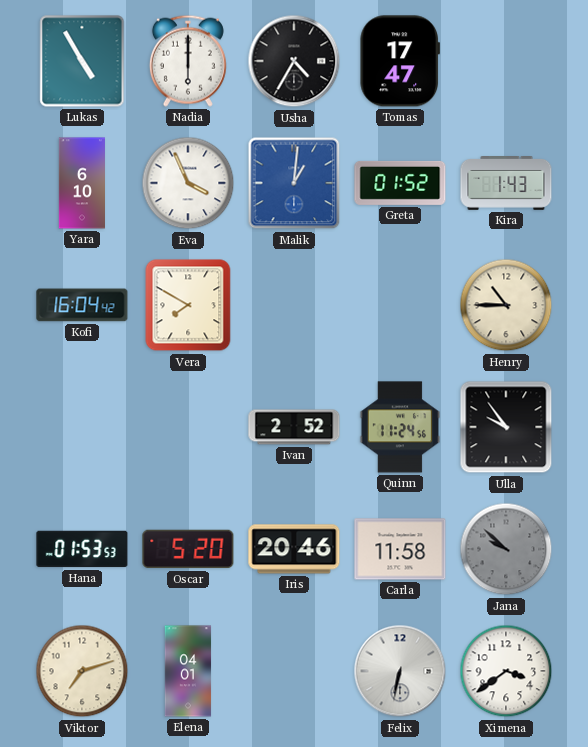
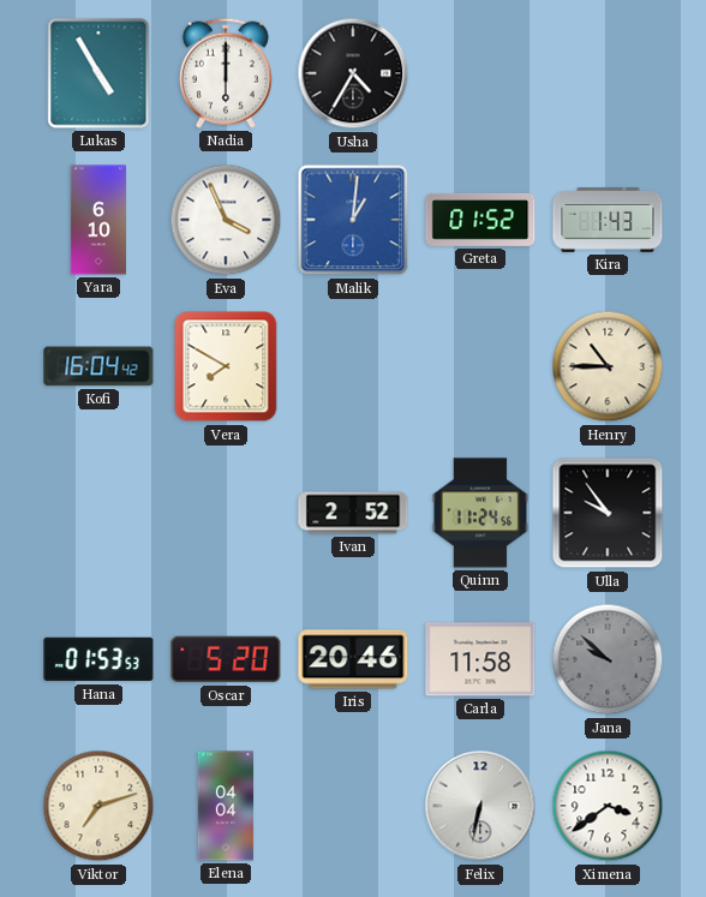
Tomas: 17:47 -> none (399, 61)
Elena: 04:01 -> 04:04 (226, 806)
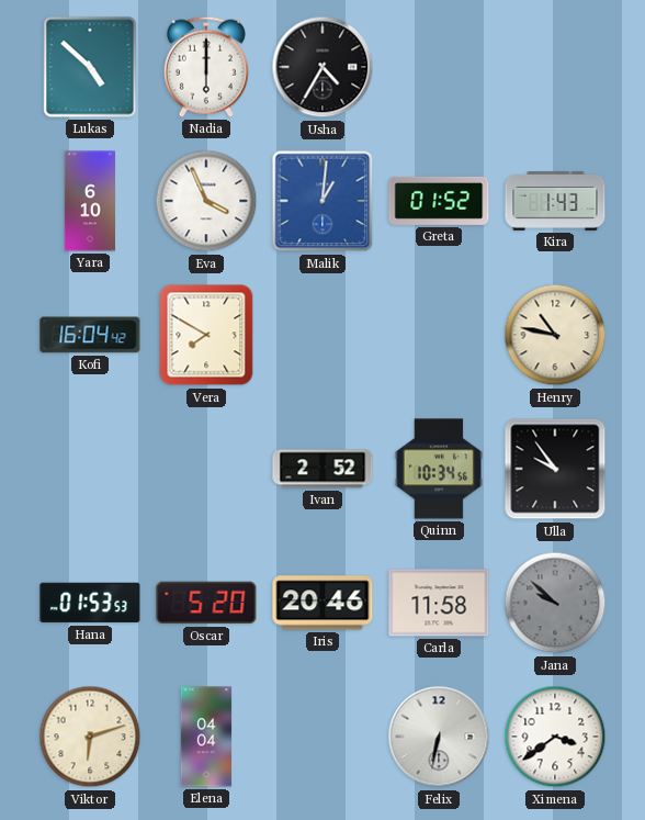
Lukas: 4:55 -> 4:52 (90, 67)
Henry: 10:45 -> 10:47 (555, 335)
Quinn: 11:24 -> 10:34 (438, 469)
Viktor: 7:12 -> 6:12 (90, 737)
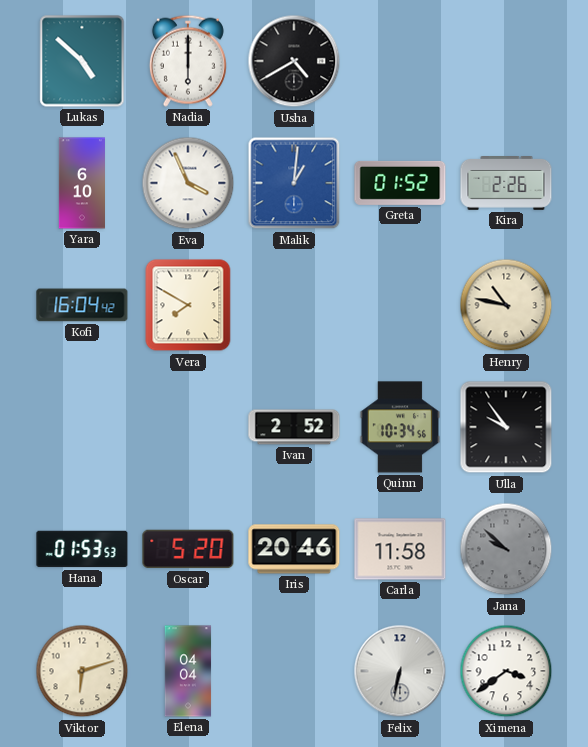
Usha: 4:35 -> 4:40 (294, 61)
Kira: 1:43 -> 2:26 (506, 184)
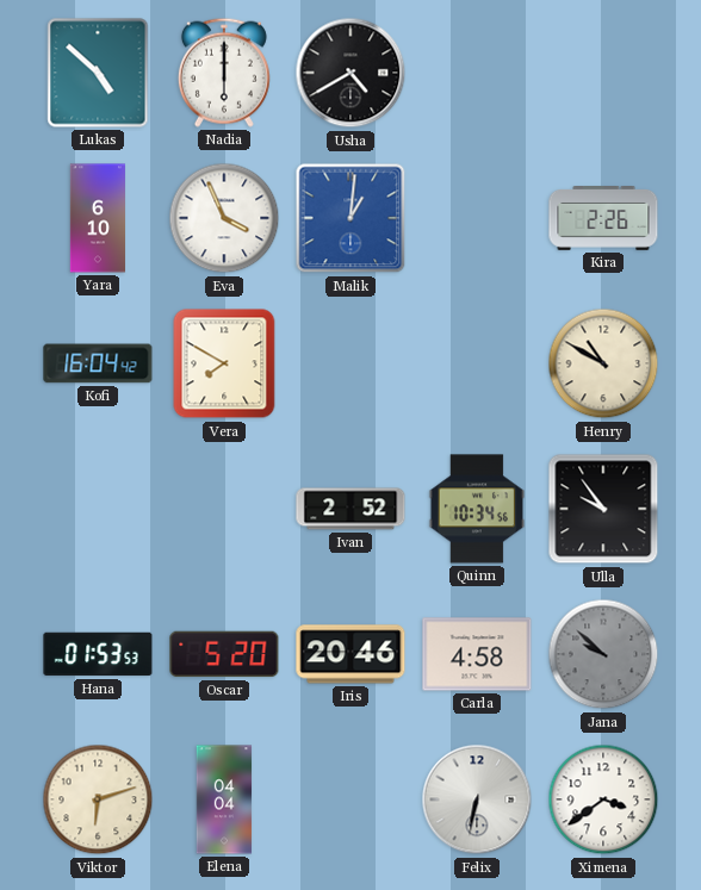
Greta: 01:52 -> none (400, 183)
Henry: 10:47 -> 10:50 (603, 363)
Carla: 11:58 -> 4:58 (477, 654)
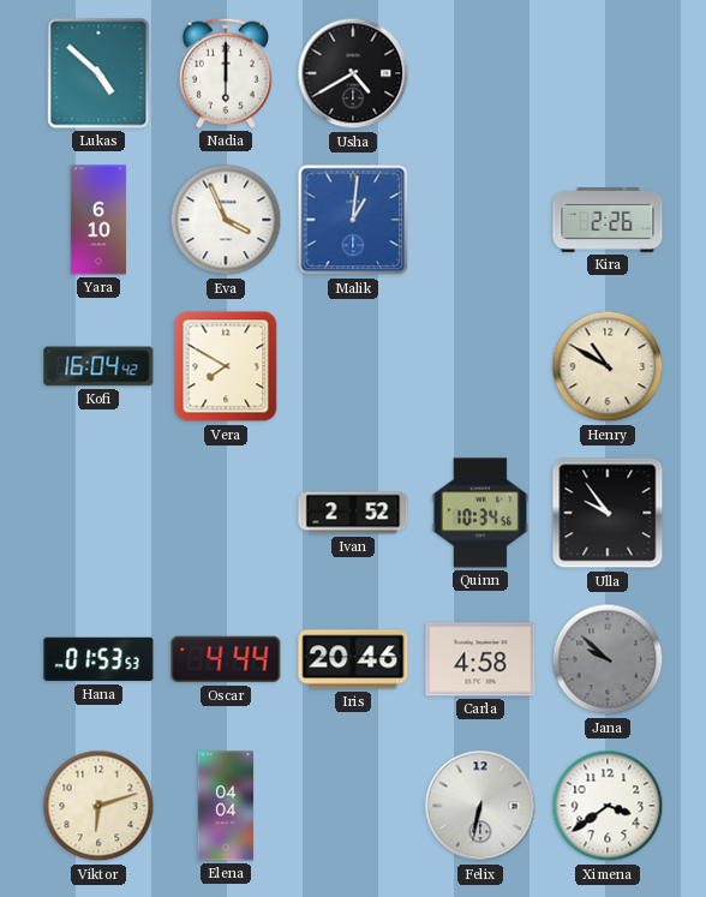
Oscar: 5:20 -> 4:44 (226, 659)
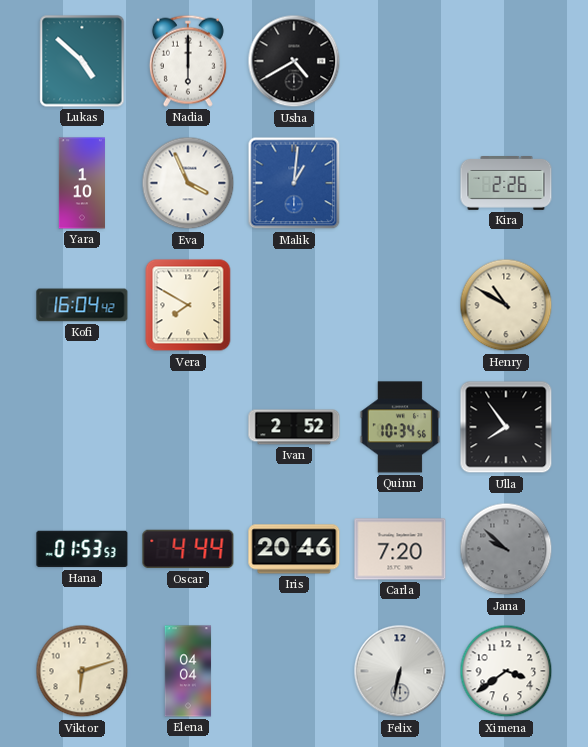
Yara: 6:10 -> 1:10 (81, 183)
Ulla: 9:54 -> 7:54 (506, 427)
Carla: 4:58 -> 7:20 (400, 549)
